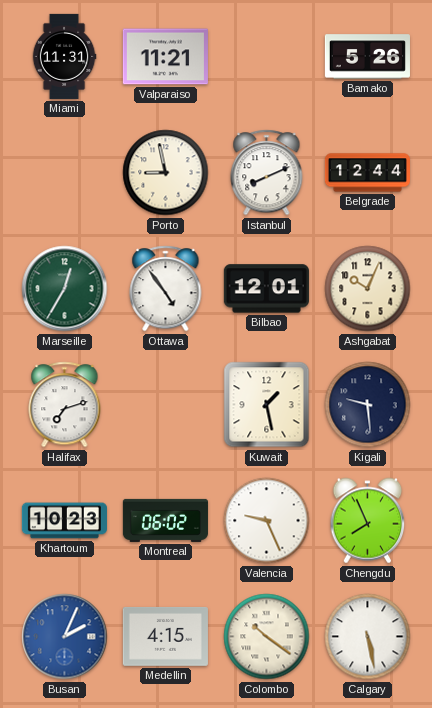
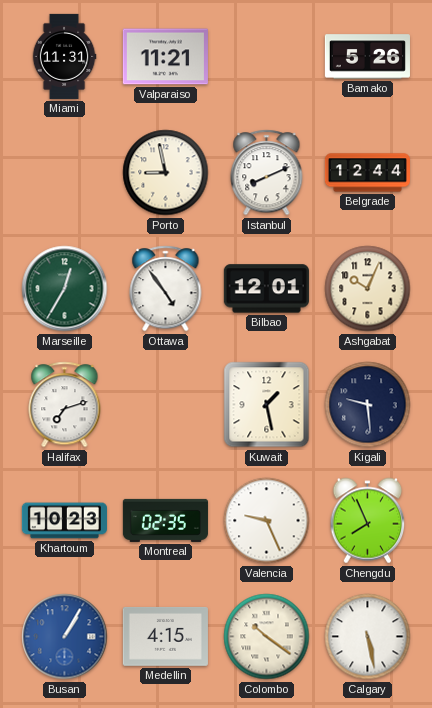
Montreal: 06:02 -> 02:35 (165, 520)
Busan: 2:04 -> 1:05 (65, 637)
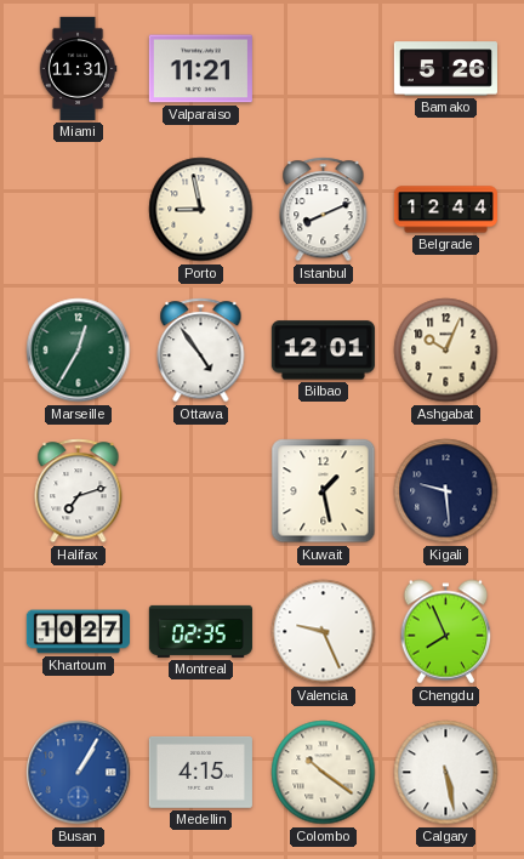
Khartoum: 10:23 -> 10:27 (78, 632)
